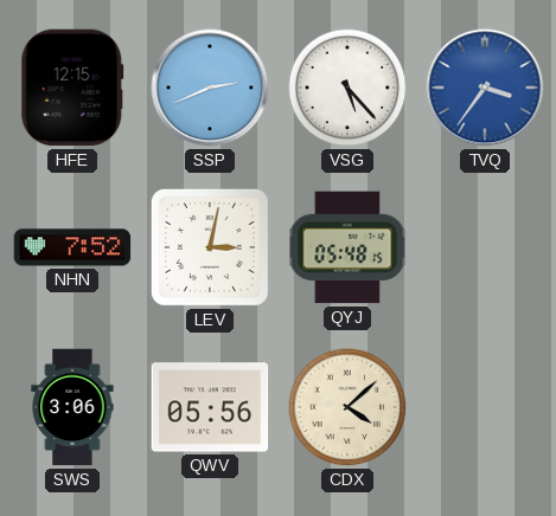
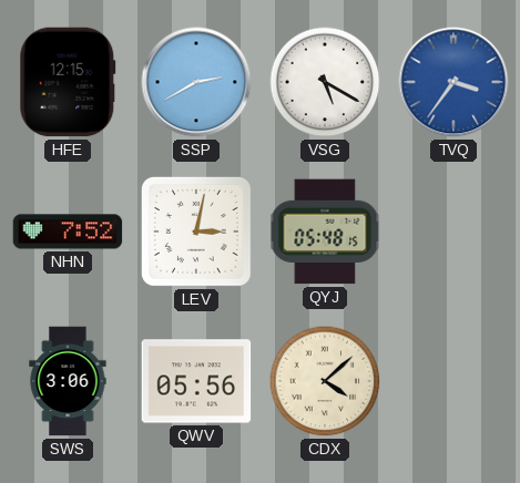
SSP: 2:41 -> 2:40 (196, 82)
VSG: 5:23 -> 5:20 (325, 82)
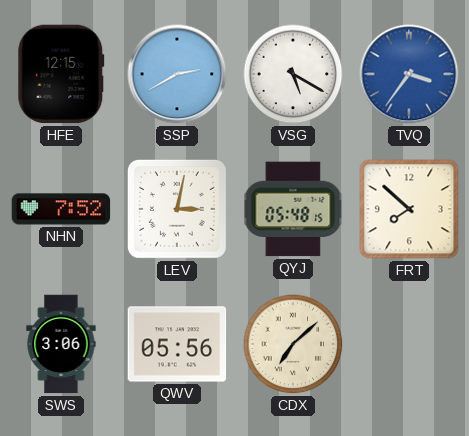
FRT: none -> 7:52 (409, 209)
CDX: 4:08 -> 7:08 (293, 344)
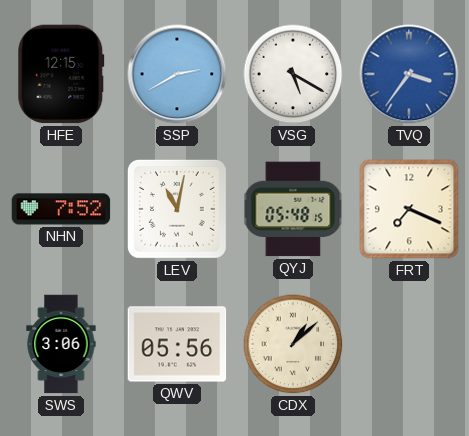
LEV: 3:02 -> 11:02 (177, 209)
FRT: 7:52 -> 7:19 (409, 209)
CDX: 7:08 -> 1:08 (293, 344)
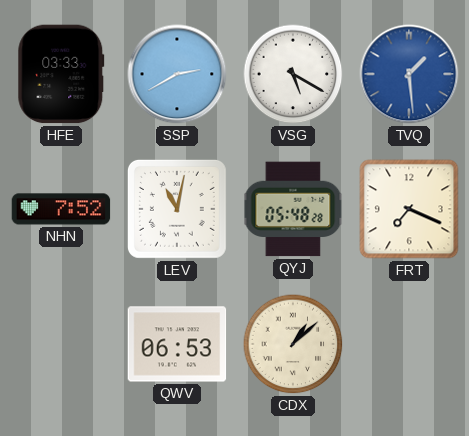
HFE: 12:15 -> 03:33 (61, 74)
TVQ: 3:36 -> 1:29 (409, 74)
QYJ: 05:48:15 -> 05:48:28 (293, 209)
SWS: 3:06 -> none (61, 344)
QWV: 05:56 -> 06:53 (177, 344)
